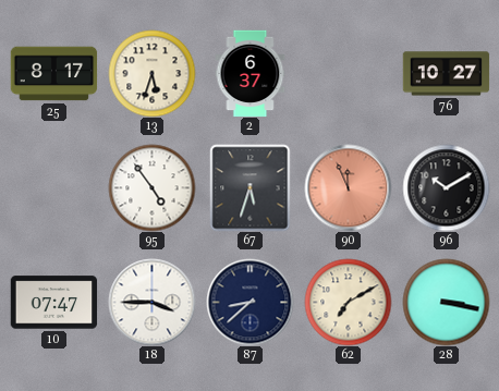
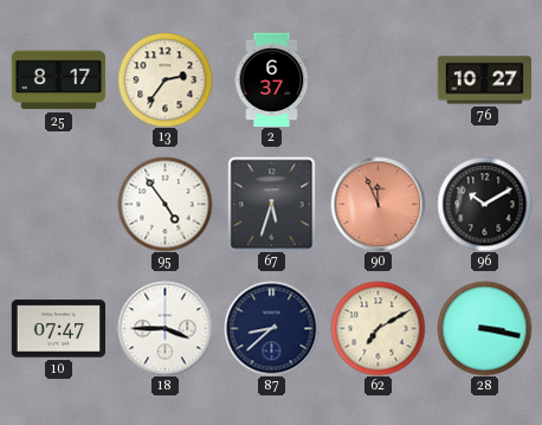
13: 5:33 -> 2:36 (164, 79)
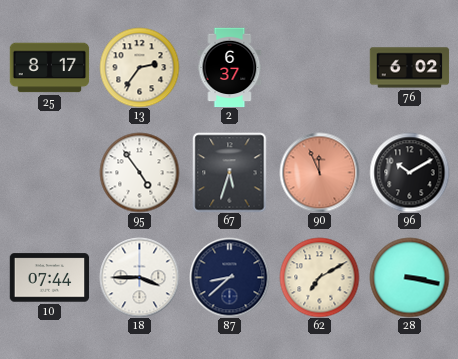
76: 10:27 -> 6:02 (409, 68)
10: 07:47 -> 07:44 (49, 278)
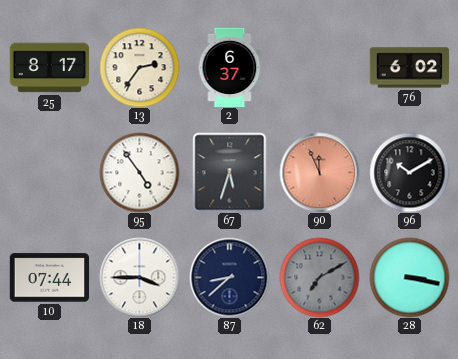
62 dial: cream -> grey (319, 277)
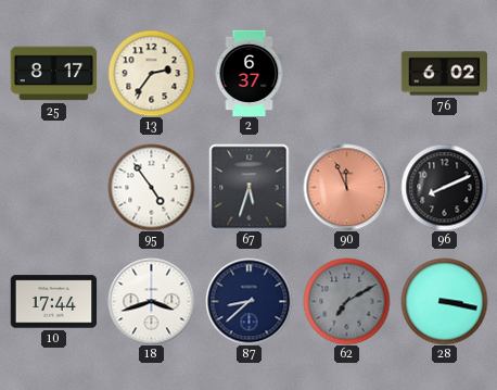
96: 10:10 -> 8:11 (444, 187)
10: 07:44 -> 17:44 (53, 302)
18: 3:45 -> 3:42 (151, 301)
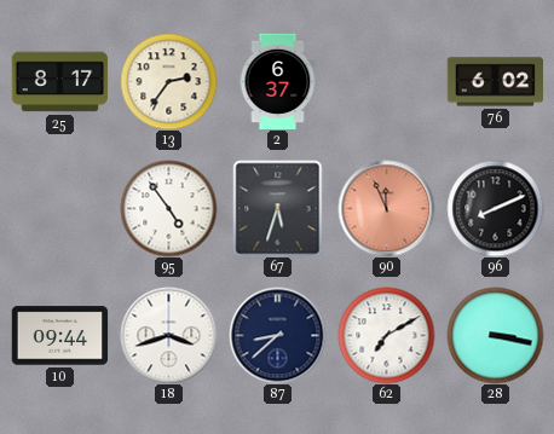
10: 17:44 -> 09:44 (59, 336)
62 dial: grey -> white (386, 335)
